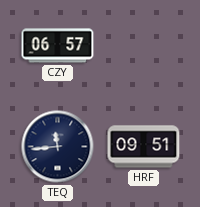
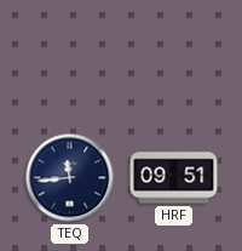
CZY: 06:57 -> none (58, 46)
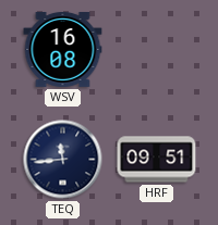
WSV: none -> 16:08 (63, 49)
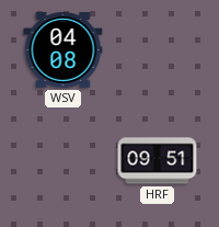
WSV: 16:08 -> 04:08 (64, 49)
TEQ: 11:44 -> none (63, 160)
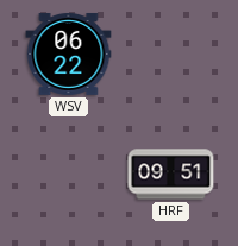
WSV: 04:08 -> 06:22 (69, 53)
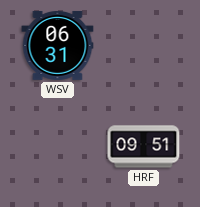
WSV: 06:22 -> 06:31 (58, 45)
